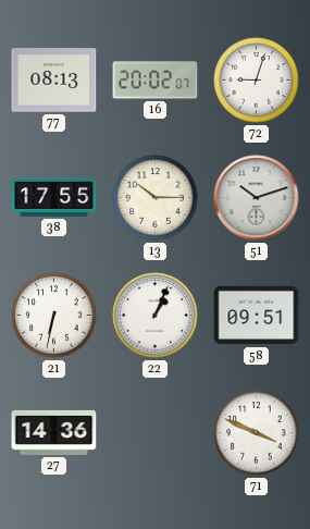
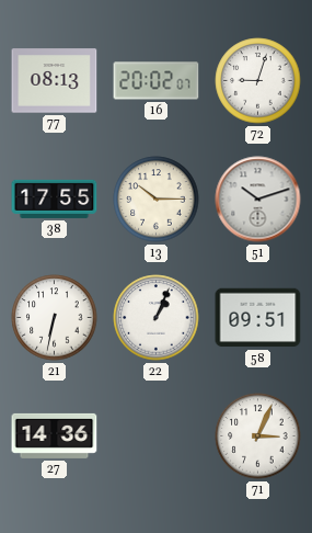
71: 3:49 -> 3:04 (258, 436)
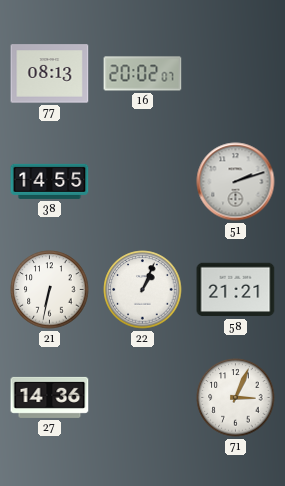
72: 9:03 -> none (258, 81)
38: 17:55 -> 14:55 (50, 181)
13: 10:15 -> none (157, 200)
51: 10:12 -> 2:12 (236, 182)
58: 09:51 -> 21:21 (236, 290)
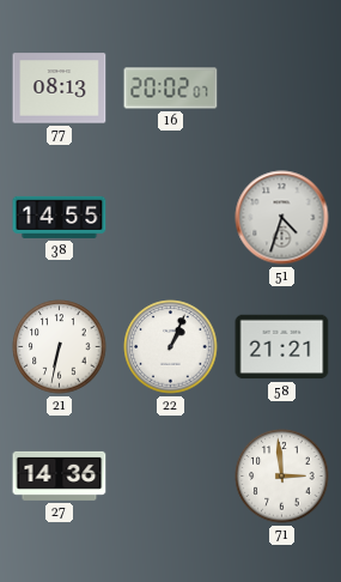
51: 2:12 -> 4:33 (282, 218)
71: 3:04 -> 2:59 (282, 477)
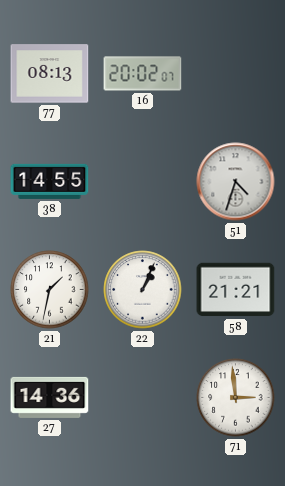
21: 6:32 -> 1:32 (50, 290)
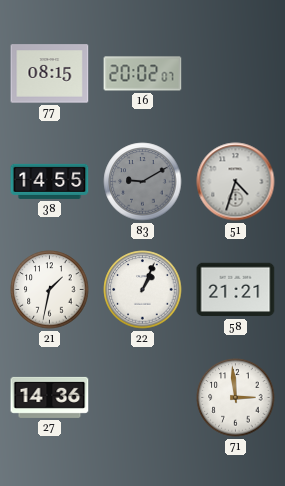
77: 08:13 -> 08:15 (50, 74)
83: none -> 9:10 (143, 182)
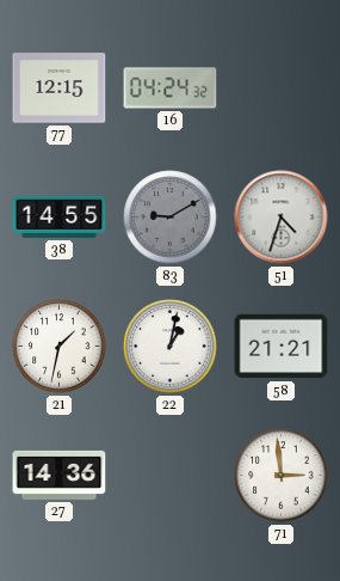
77: 08:15 -> 12:15 (60, 88)
16: 20:02 -> 04:24 (171, 88)
22: 1:04 -> 1:02 (171, 347)
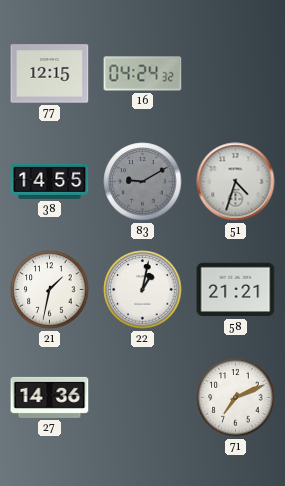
71: 2:59 -> 7:11 (236, 398)
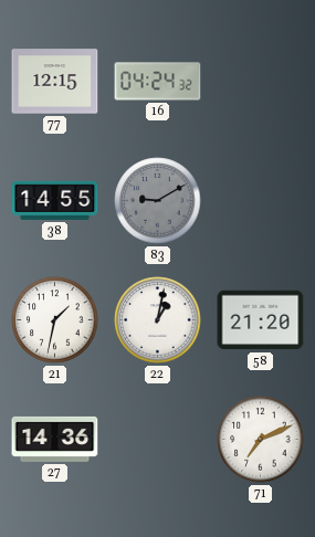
51: 4:33 -> none (236, 182)
58: 21:21 -> 21:20 (261, 320)
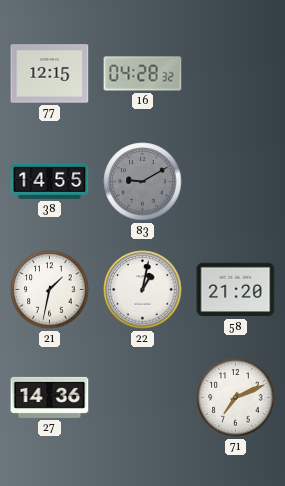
16: 04:24 -> 04:28 (143, 74)
